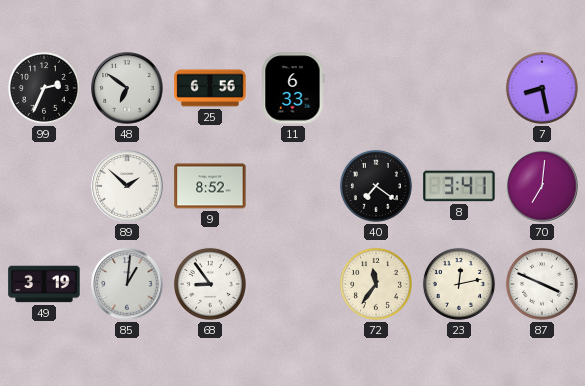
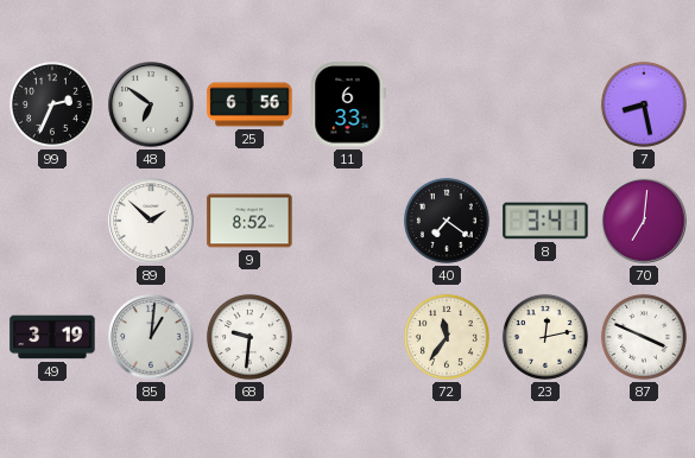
68: 8:54 -> 9:31 (249, 337)
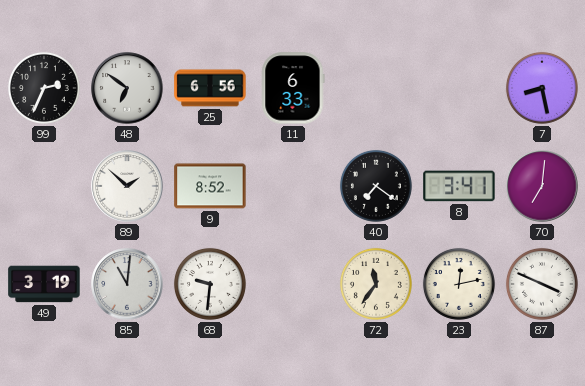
85: 1:01 -> 11:01 (127, 284)
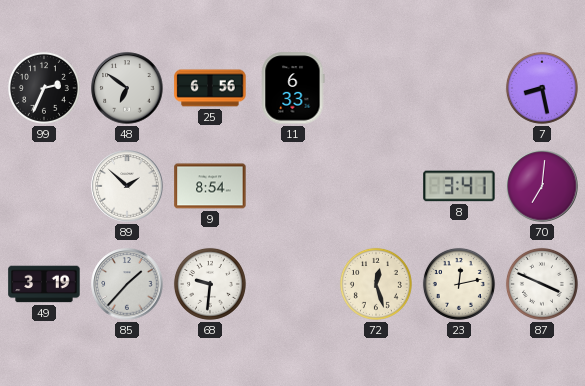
9: 8:52 -> 8:54 (210, 186)
40: 7:21 -> none (376, 186)
85: 11:01 -> 1:37 (127, 284)
72: 11:36 -> 12:27 (376, 284)
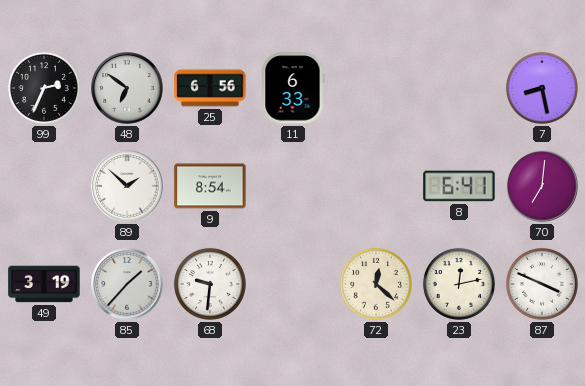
8: 3:41 -> 6:41 (459, 186)
72: 12:27 -> 12:22 (376, 284)
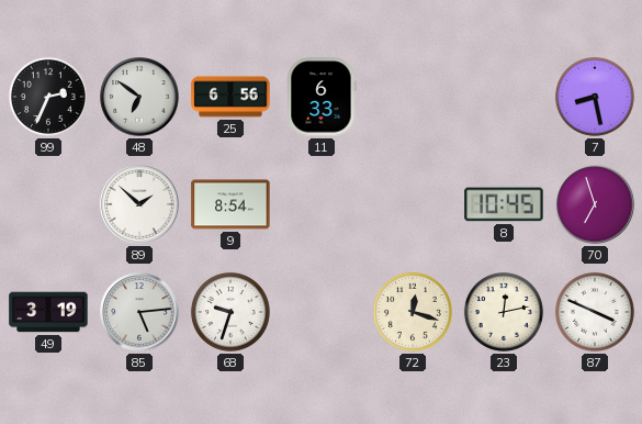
8: 6:41 -> 10:45 (504, 204)
70: 7:01 -> 6:57 (595, 204)
85: 1:37 -> 5:14 (139, 312)
68: 9:31 -> 9:33 (230, 312)
72: 12:22 -> 12:18 (413, 312)
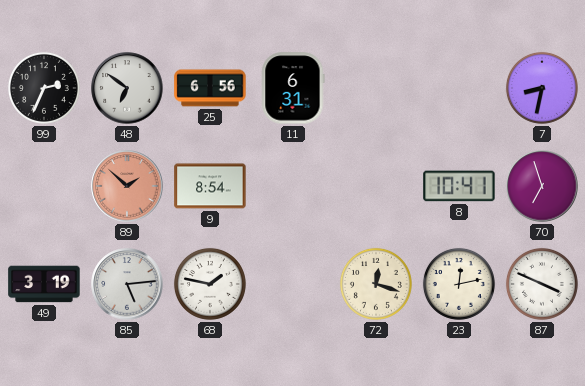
11: 6:33 -> 6:31 (293, 88)
7: 8:28 -> 8:32 (542, 88)
89 dial: white -> salmon (127, 186)
8: 10:45 -> 10:41 (459, 186)
68: 9:33 -> 1:47 (210, 284)
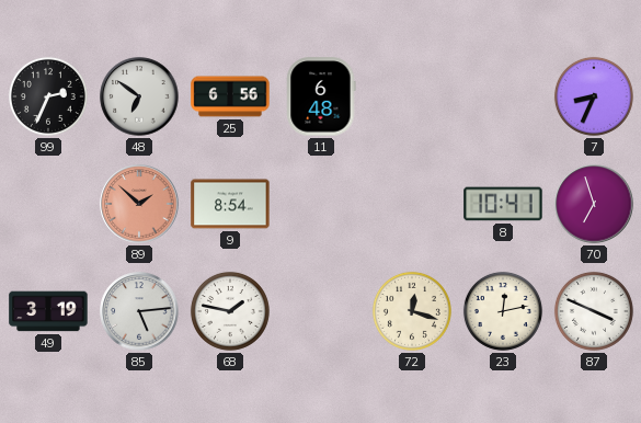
11: 6:31 -> 6:48 (321, 96)
7: 8:32 -> 8:34 (594, 96)
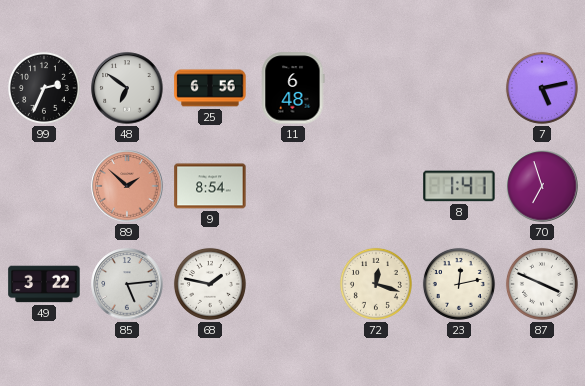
7: 8:34 -> 5:13 (542, 88)
8: 10:41 -> 1:41 (459, 186)
49: 3:19 -> 3:22 (44, 284)
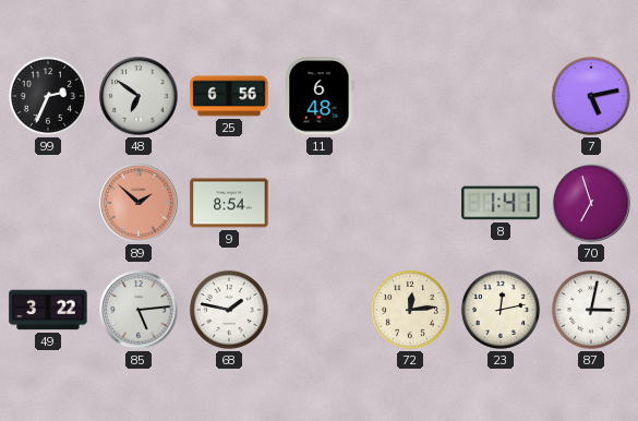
72: 12:18 -> 12:14 (410, 310)
87: 3:49 -> 3:02 (591, 310)
